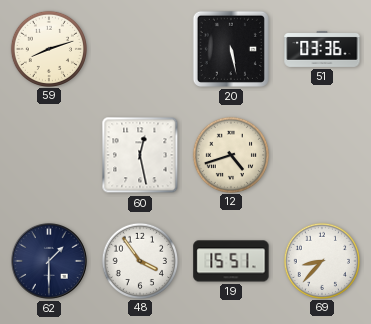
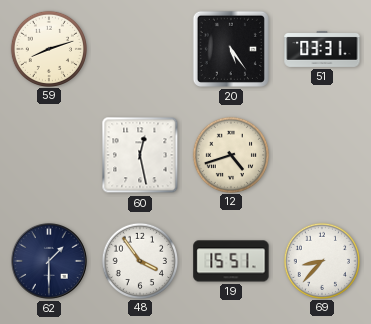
20: 5:28 -> 5:24 (231, 49)
51: 03:36 -> 03:31 (322, 49)
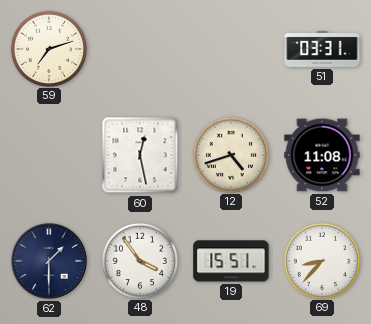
59: 8:12 -> 7:12 (48, 48)
20: 5:24 -> none (231, 49)
52: none -> 11:08 (322, 155)
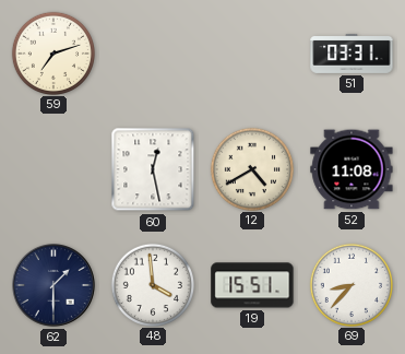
12: 4:42 -> 4:40 (251, 168)
48: 3:54 -> 3:59 (152, 284)
